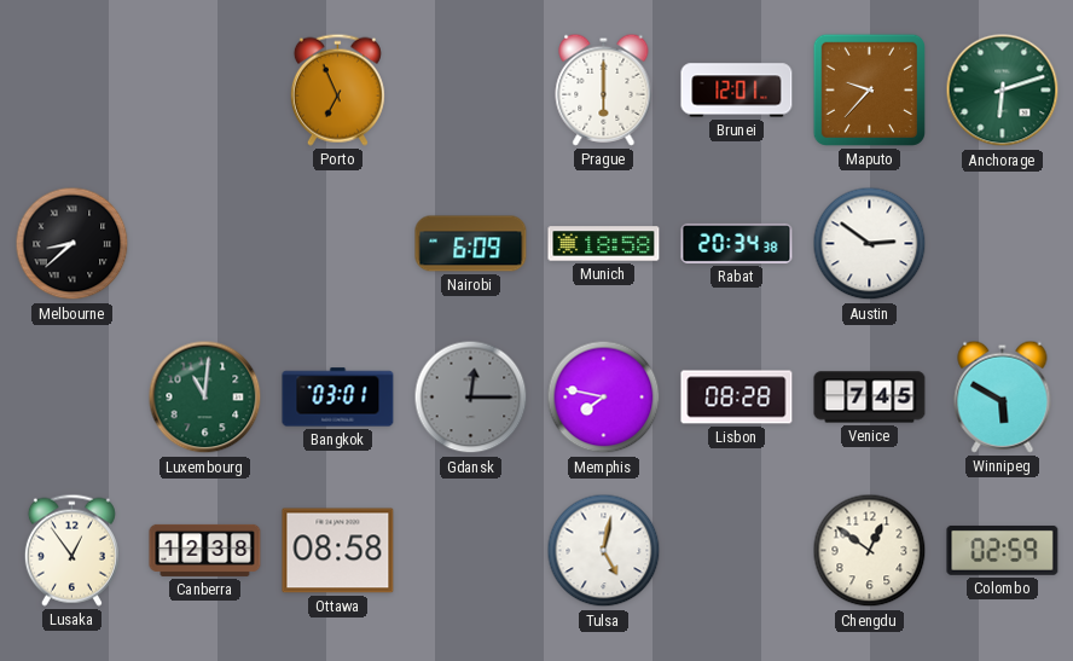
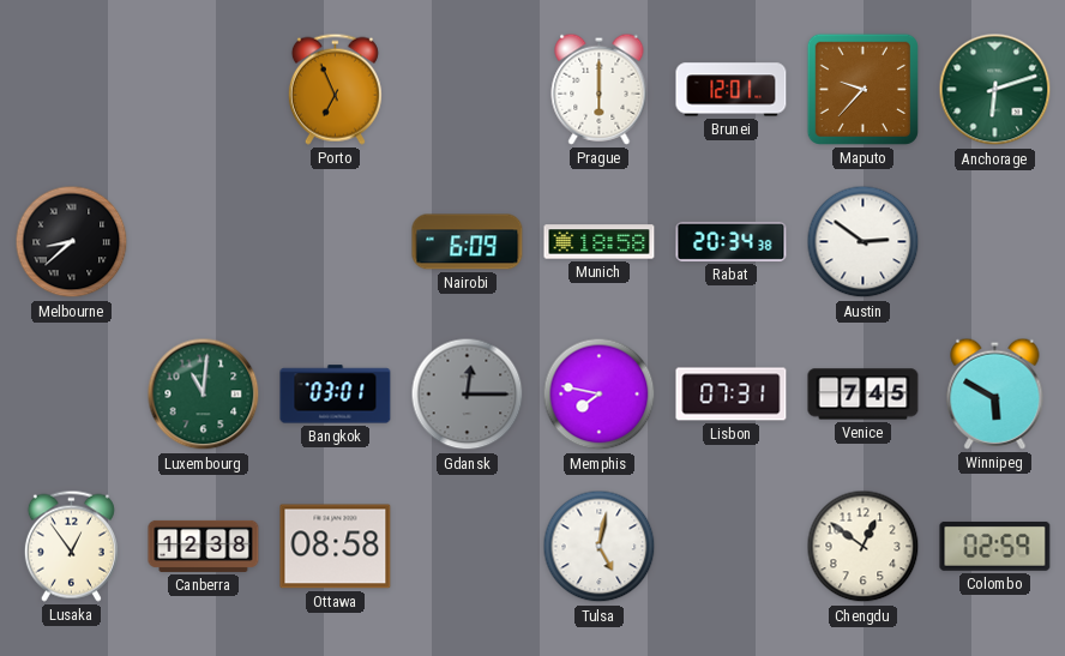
Lisbon: 08:28 -> 07:31 (732, 395)
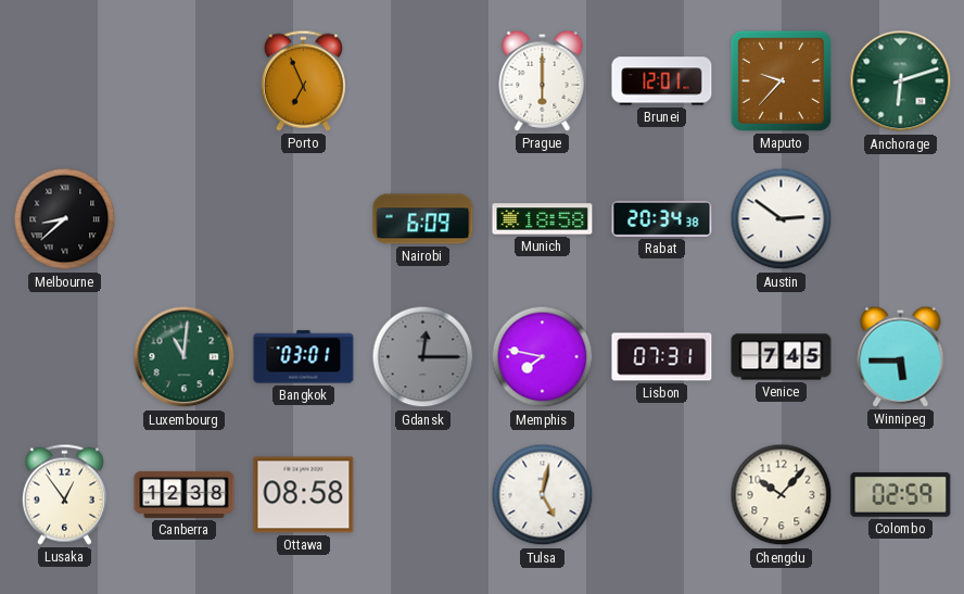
Winnipeg: 5:50 -> 5:45 (901, 356)
Chengdu: 12:51 -> 10:07 (782, 495)
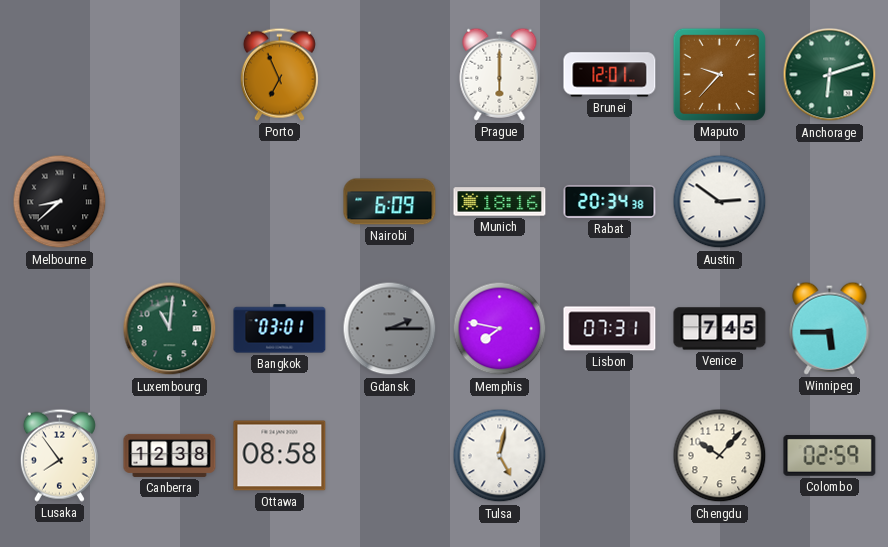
Munich: 18:58 -> 18:16 (500, 202)
Gdansk: 12:15 -> 2:15 (390, 329)
Lusaka: 12:54 -> 7:54 (59, 455)
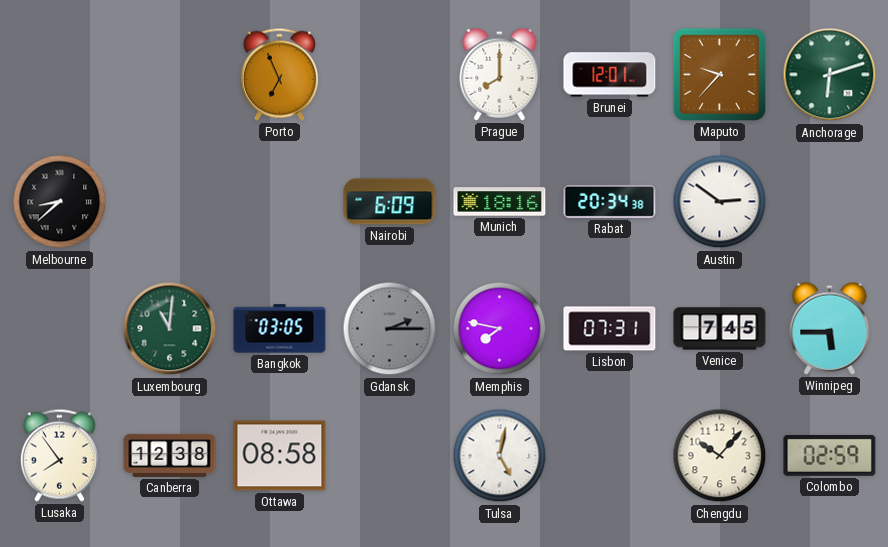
Prague: 6:00 -> 8:00 (500, 74)
Bangkok: 03:01 -> 03:05 (280, 329)
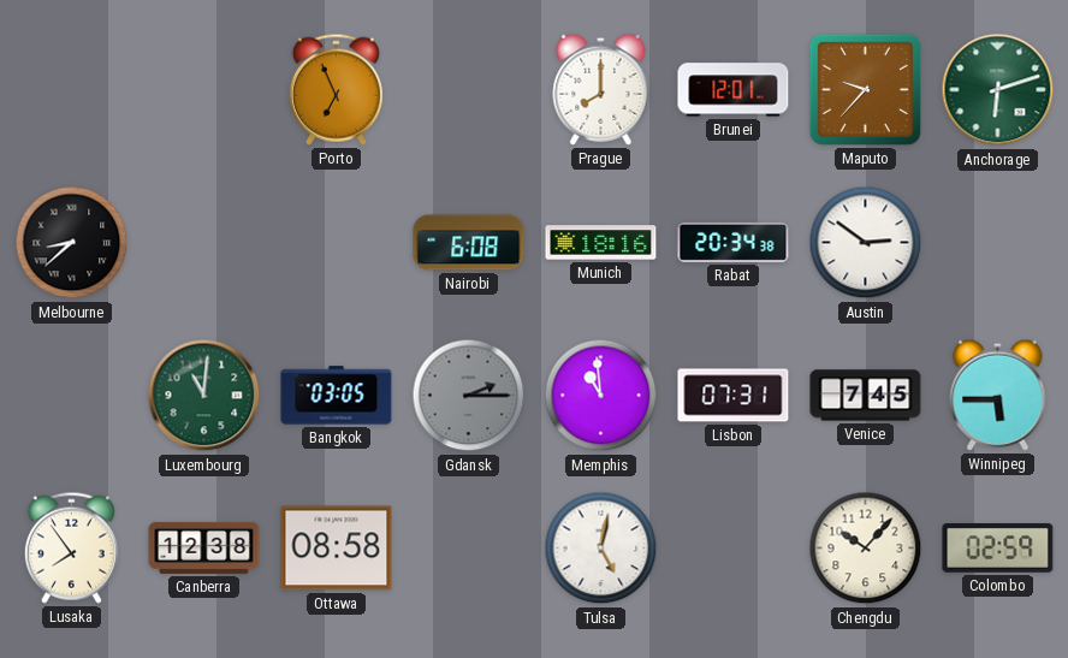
Nairobi: 6:09 -> 6:08 (469, 243)
Memphis: 7:47 -> 10:59 (601, 396)
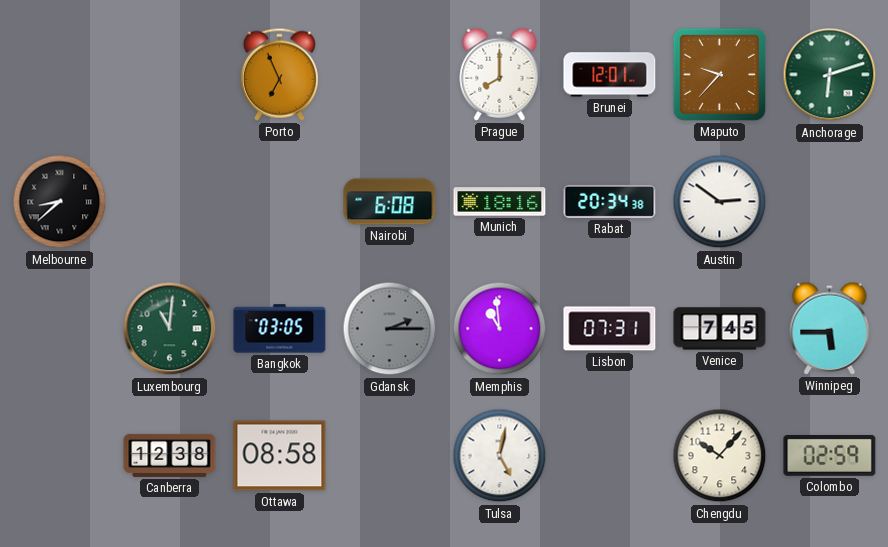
Lusaka: 7:54 -> none (71, 547)
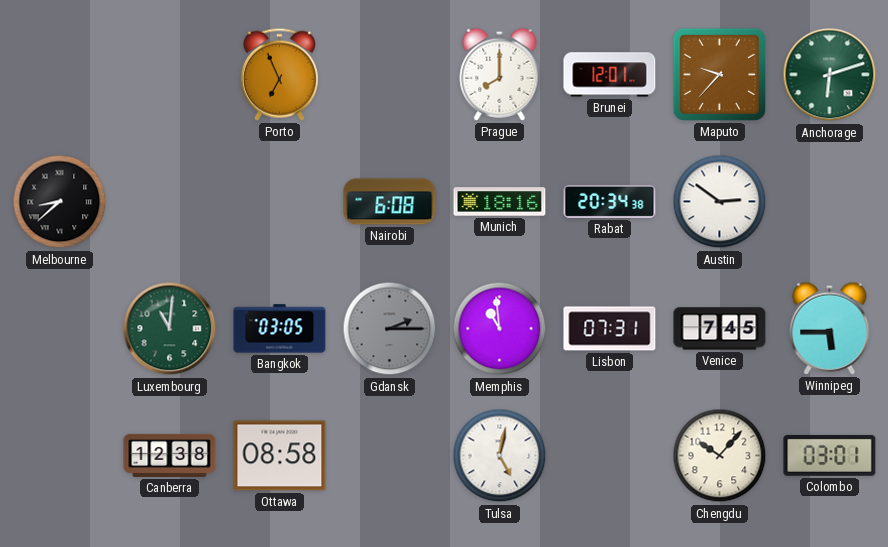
Colombo: 02:59 -> 03:01 (830, 455)
